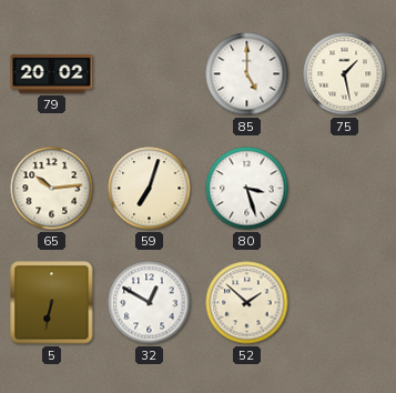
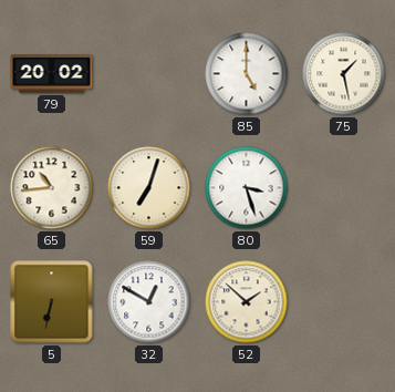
65: 10:14 -> 10:44 (52, 188)
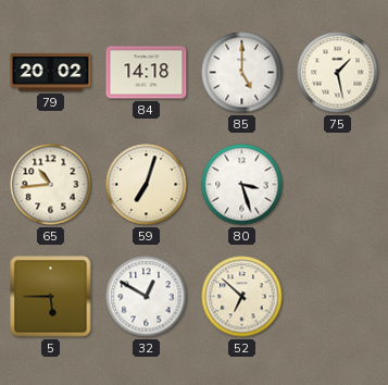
84: none -> 14:18 (147, 73)
5: 6:32 -> 5:45 (51, 297)
52: 1:52 -> 6:52 (242, 297)
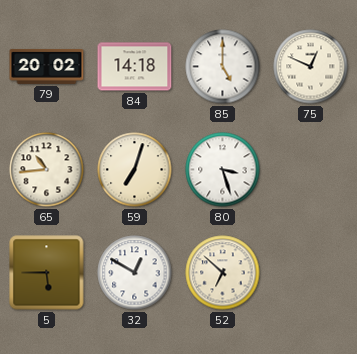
75: 1:28 -> 12:49 (311, 67)
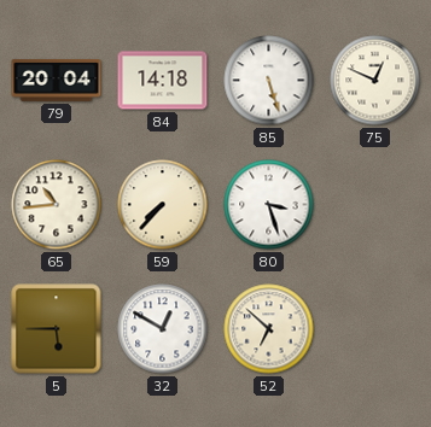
79: 20:02 -> 20:04 (57, 80)
85: 5:00 -> 5:27 (269, 81)
59: 7:03 -> 7:37 (163, 205)
